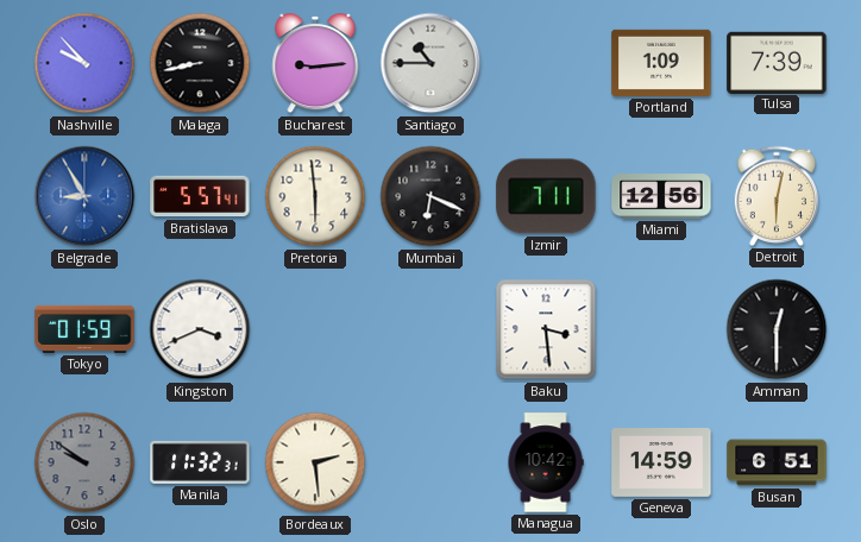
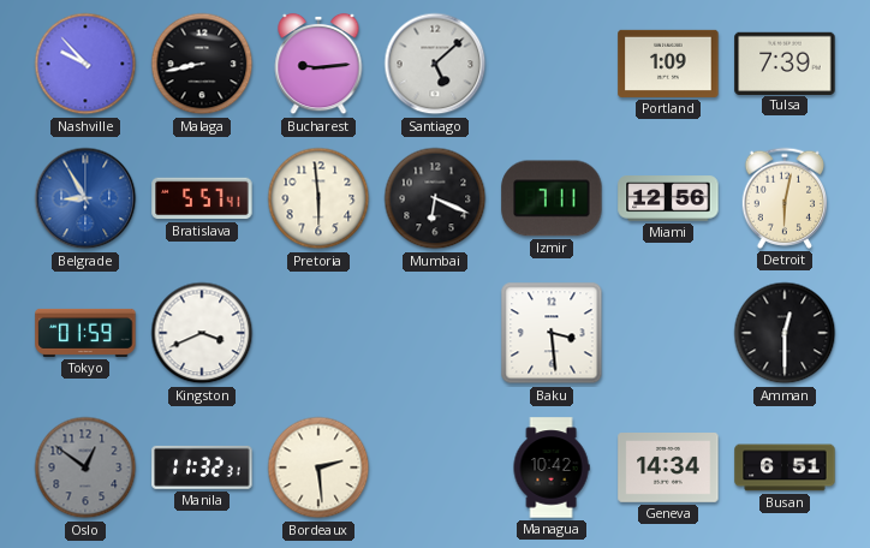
Santiago: 10:45 -> 5:08 (435, 64)
Oslo: 9:51 -> 12:51 (85, 467)
Geneva: 14:59 -> 14:34 (668, 469)
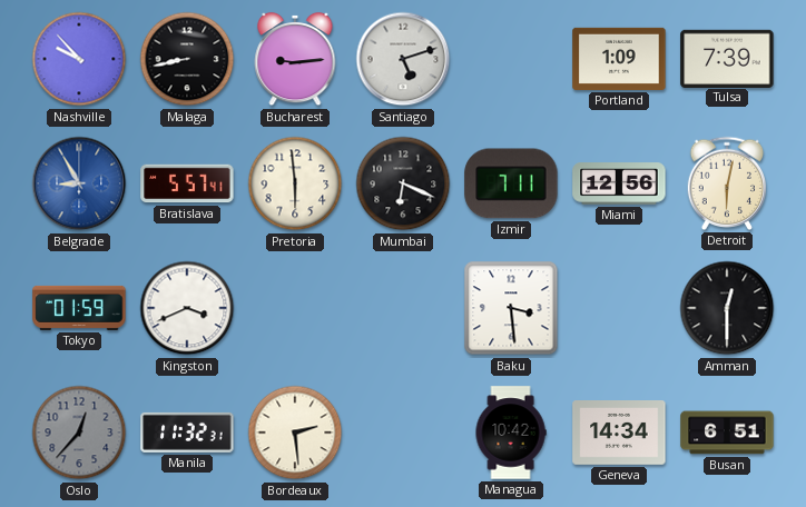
Santiago: 5:08 -> 5:12 (403, 59)
Oslo: 12:51 -> 12:37 (79, 433)
